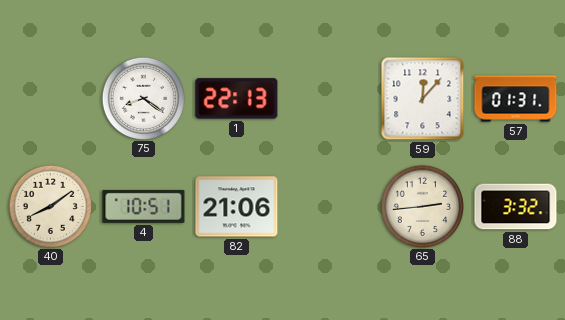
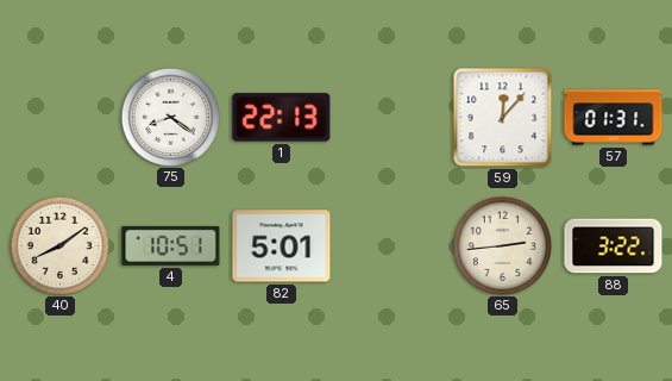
82: 21:06 -> 5:01 (282, 246)
88: 3:32 -> 3:22 (614, 246)
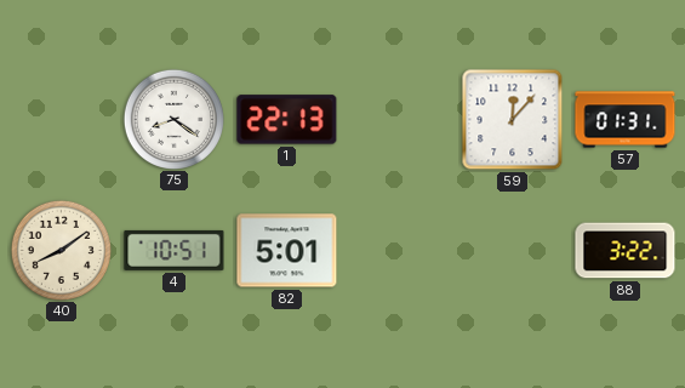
65: 2:44 -> none (502, 245)
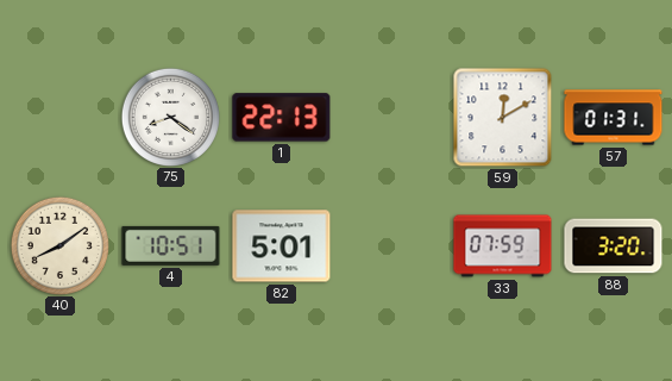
59: 12:07 -> 12:10 (503, 118)
33: none -> 07:59 (503, 246)
88: 3:22 -> 3:20 (614, 246)
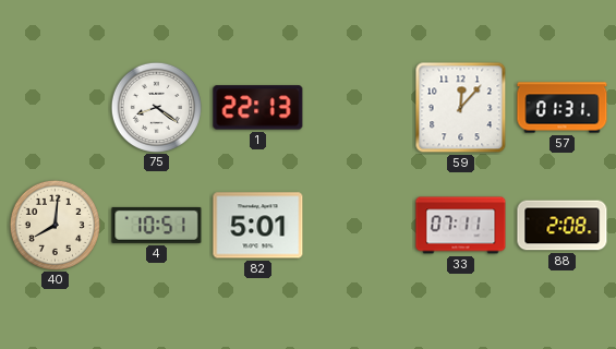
59: 12:10 -> 12:07 (461, 108)
40: 8:09 -> 8:01 (55, 225)
33: 07:59 -> 07:11 (461, 226)
88: 3:20 -> 2:08 (563, 226)
